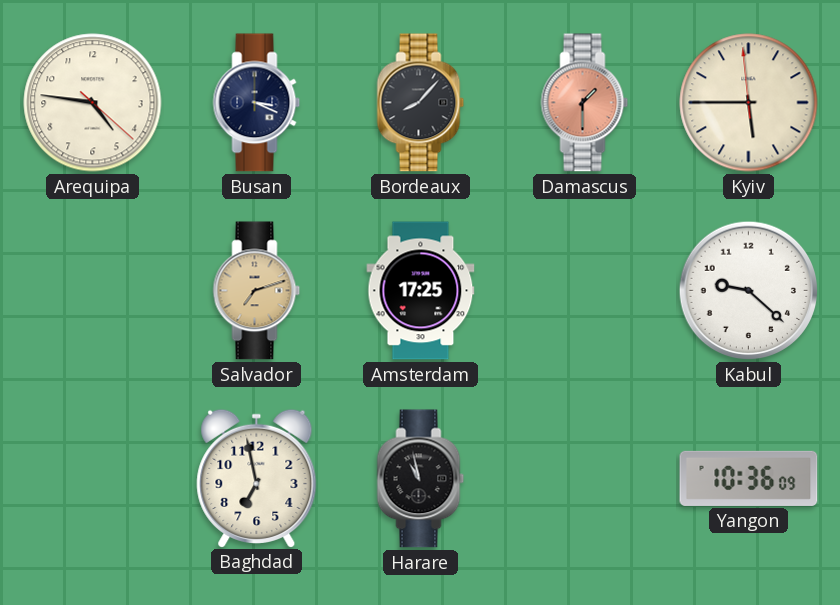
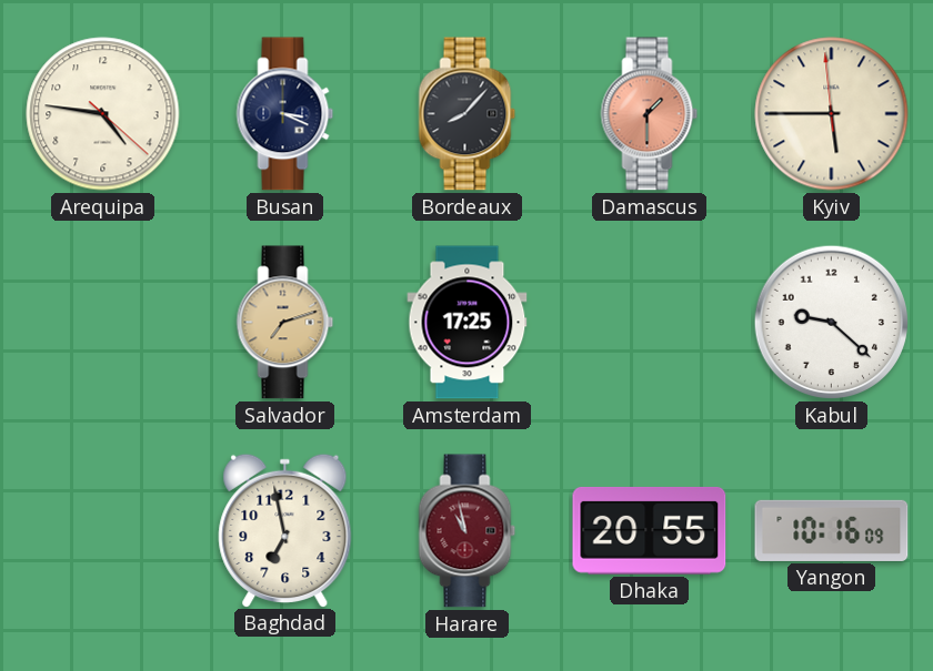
Harare dial: black -> burgundy (468, 531)
Dhaka: none -> 20:55 (650, 530)
Yangon: 10:36 -> 10:16 (832, 530)
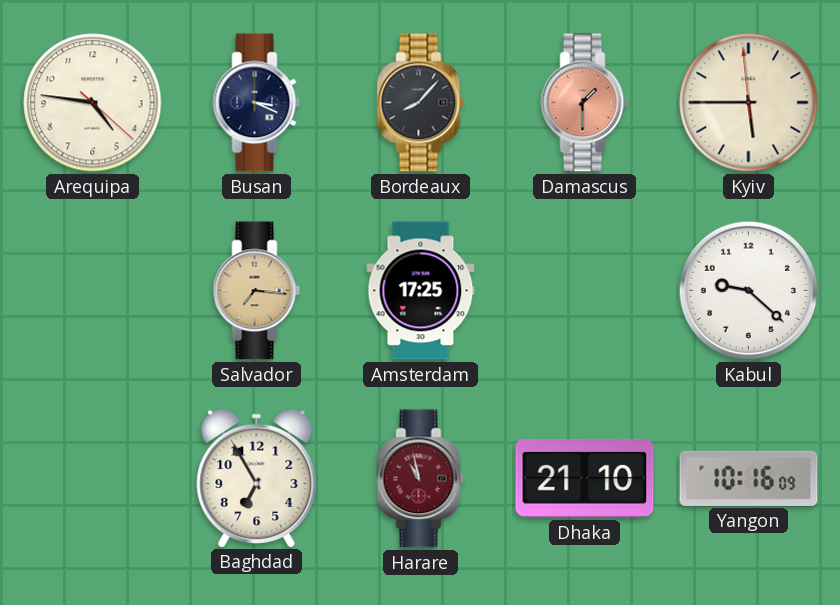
Salvador: 7:12 -> 7:16 (257, 291)
Baghdad: 6:58 -> 6:55 (257, 478)
Dhaka: 20:55 -> 21:10 (585, 478)
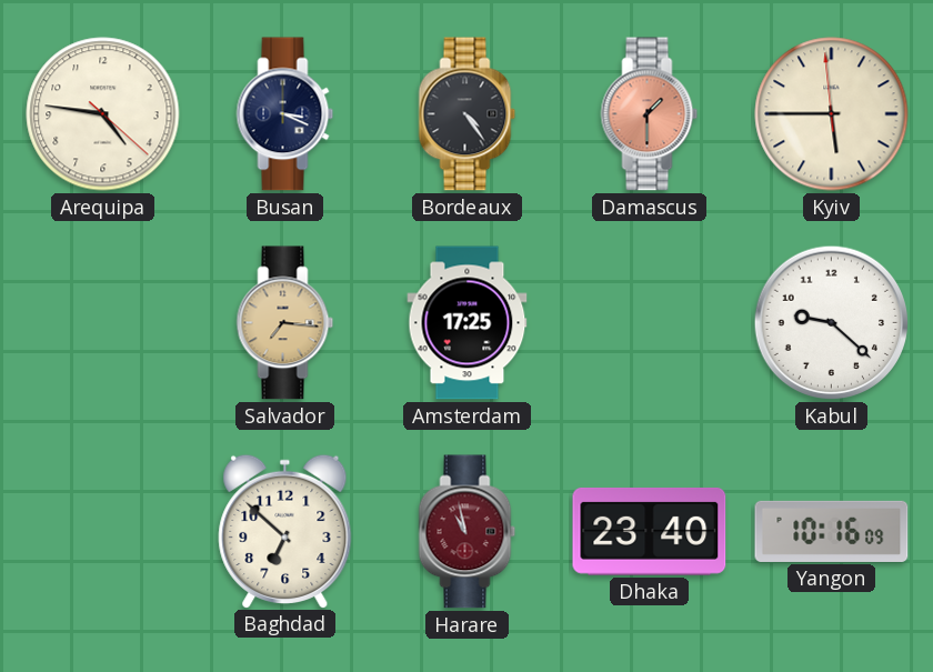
Bordeaux: 8:07 -> 4:24 (468, 114)
Baghdad: 6:55 -> 6:52 (285, 531)
Dhaka: 21:10 -> 23:40 (650, 531)
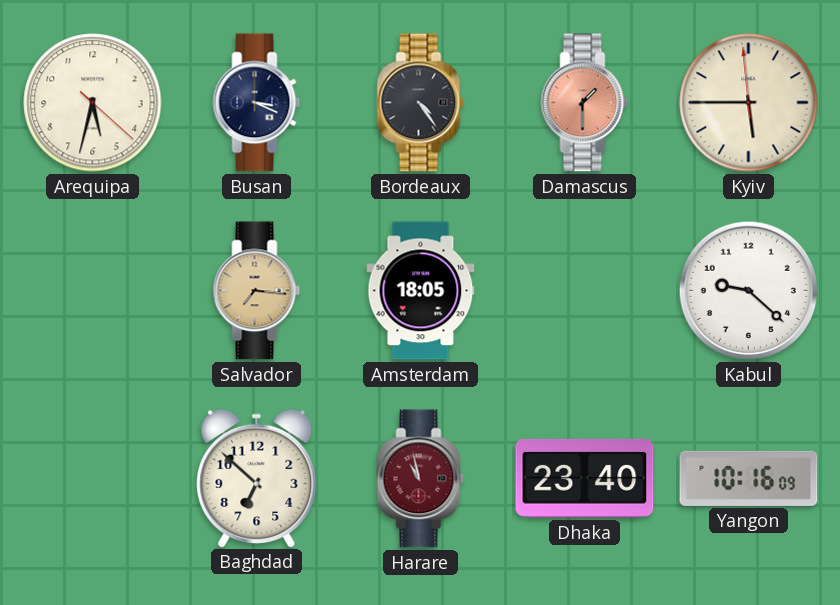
Arequipa: 4:46 -> 5:32 (93, 103)
Amsterdam: 17:25 -> 18:05 (421, 291)
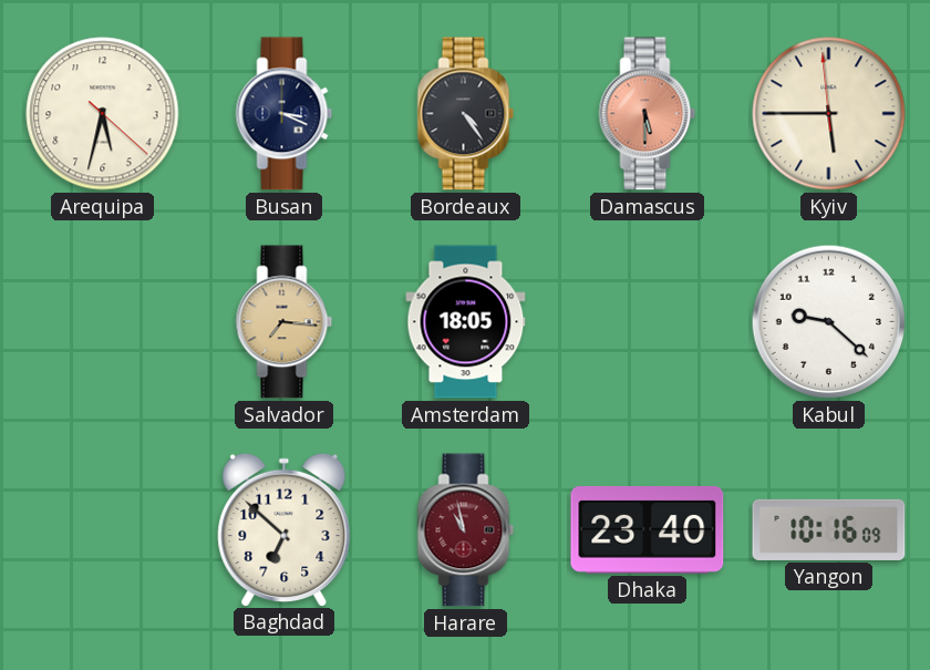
Damascus: 1:30 -> 5:30 (648, 114)
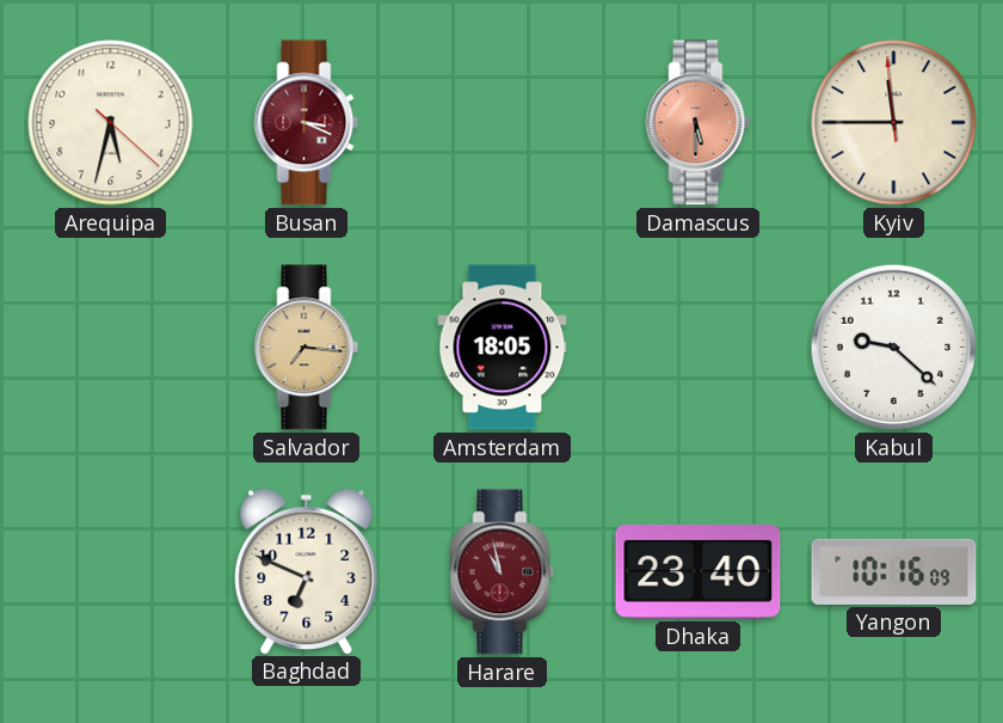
Busan dial: navy -> burgundy (307, 123)
Bordeaux: 4:24 -> none (466, 114)
Kyiv: 5:44 -> 11:44 (894, 123)
Baghdad: 6:52 -> 6:49 (307, 571)
